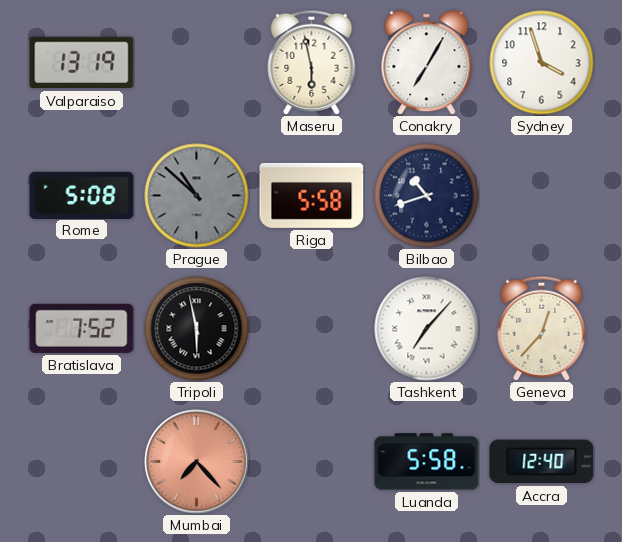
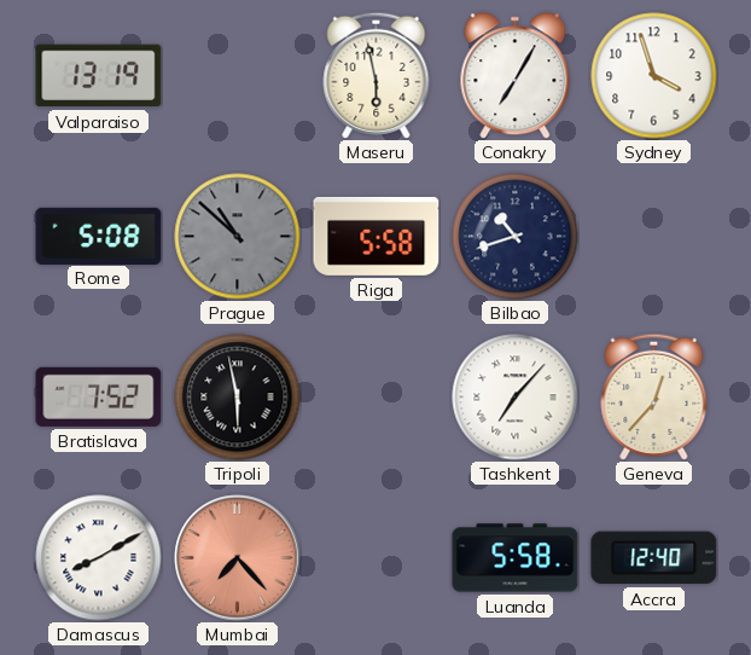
Damascus: none -> 8:10 (99, 558)
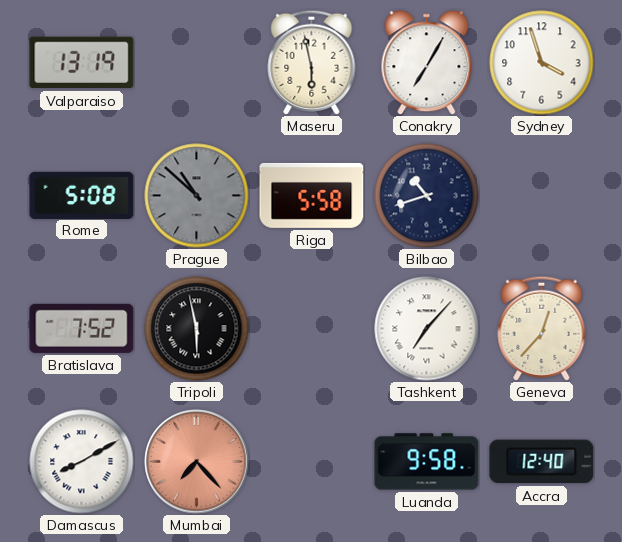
Luanda: 5:58 -> 9:58 (427, 462)
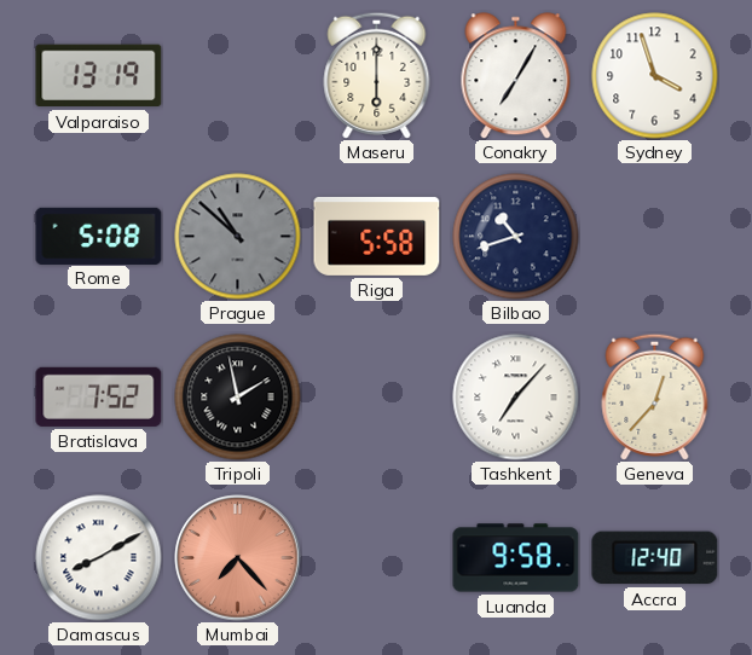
Maseru: 5:58 -> 6:00 (377, 75)
Tripoli: 5:58 -> 1:58 (238, 398)
